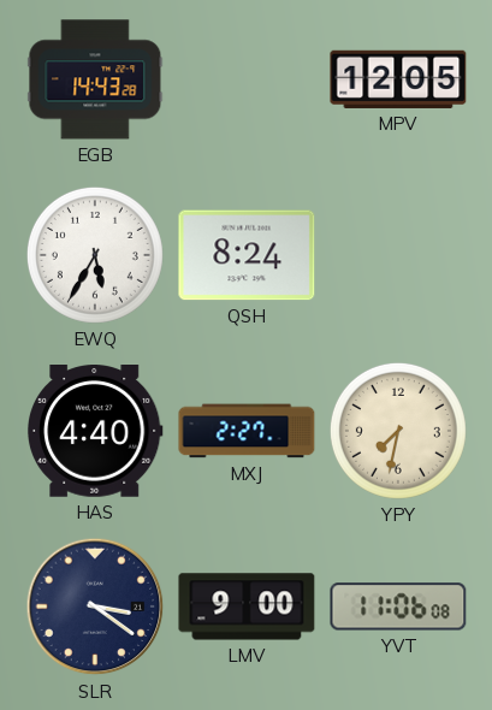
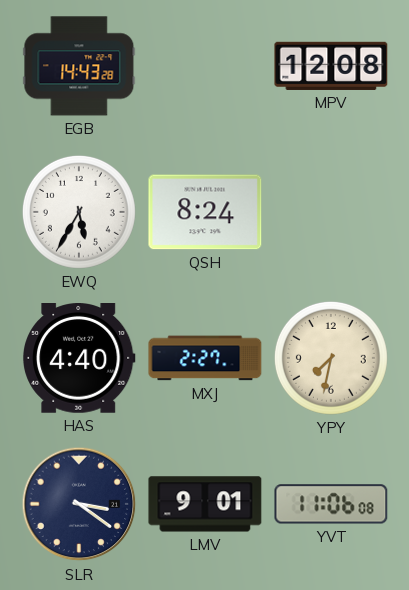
MPV: 12:05 -> 12:08 (331, 66)
LMV: 9:00 -> 9:01 (205, 504)
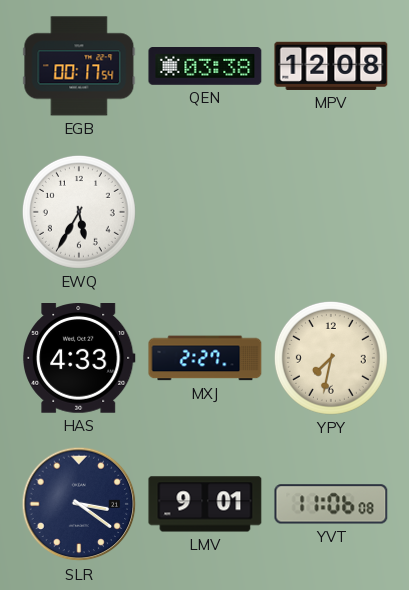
EGB: 14:43 -> 00:17 (79, 66)
QEN: none -> 03:38 (205, 66)
QSH: 8:24 -> none (205, 212)
HAS: 4:40 -> 4:33 (80, 359)
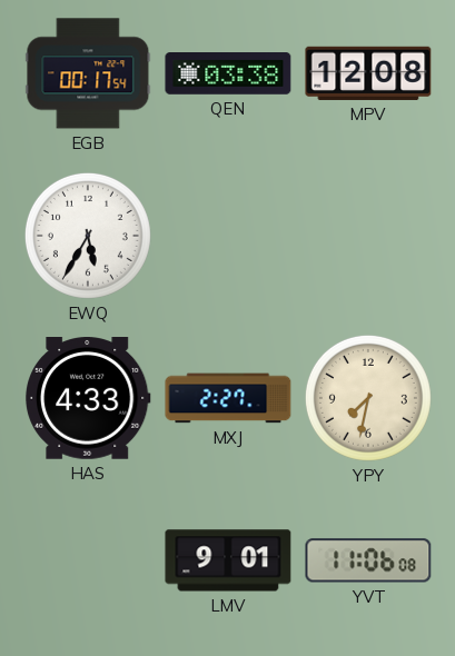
SLR: 3:21 -> none (79, 504)
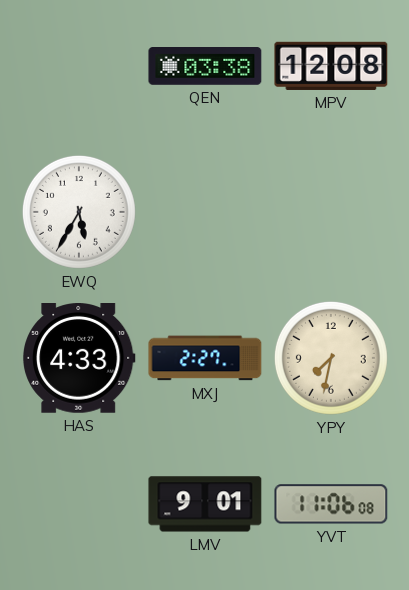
EGB: 00:17 -> none (88, 73)
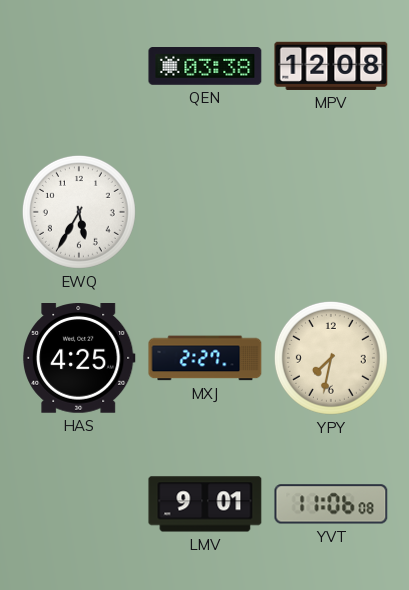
HAS: 4:33 -> 4:25 (80, 359)
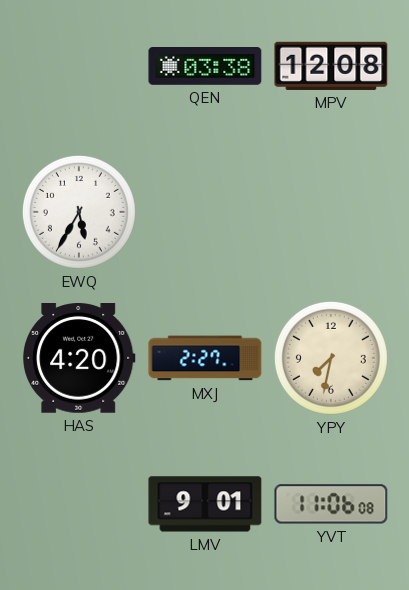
HAS: 4:25 -> 4:20 (80, 359)
